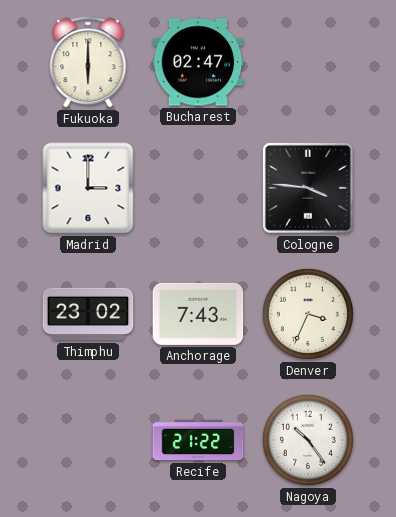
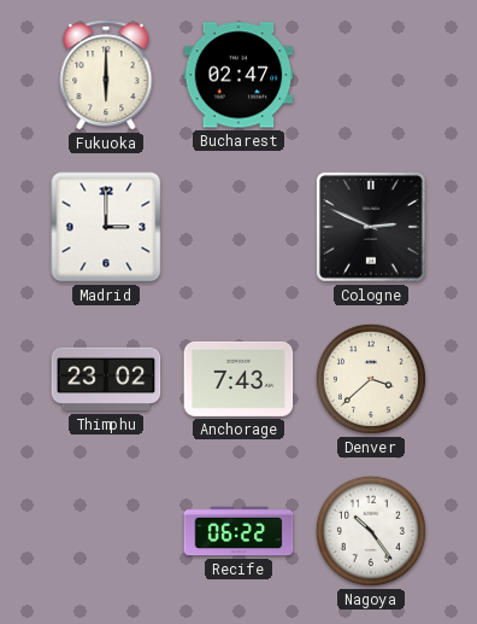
Cologne: 3:46 -> 2:49 (371, 227)
Denver: 3:34 -> 3:38 (371, 379)
Recife: 21:22 -> 06:22 (238, 531)
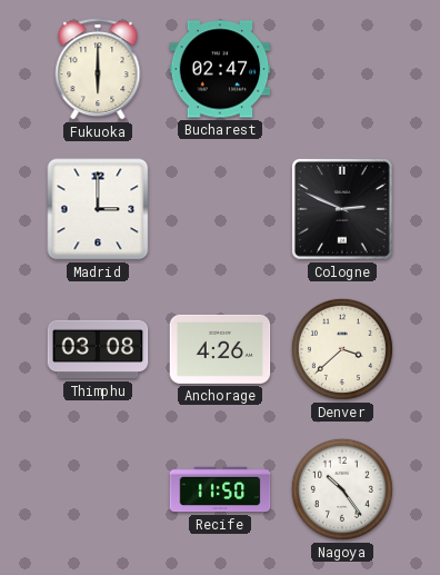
Thimphu: 23:02 -> 03:08 (98, 349)
Anchorage: 7:43 -> 4:26 (220, 349)
Recife: 06:22 -> 11:50 (220, 489)
